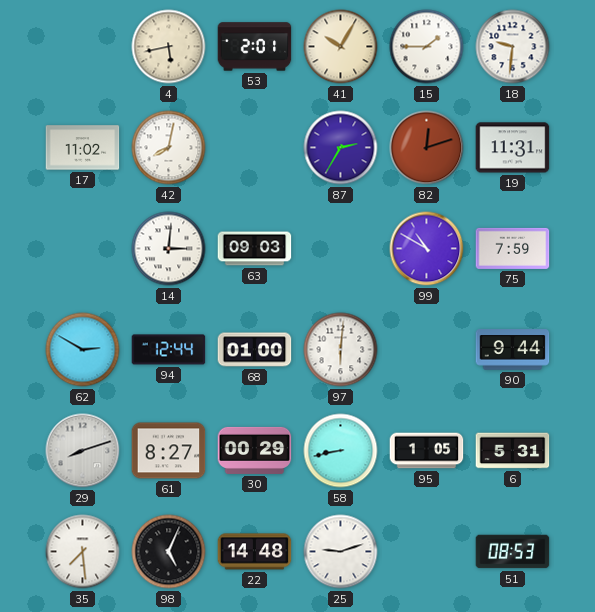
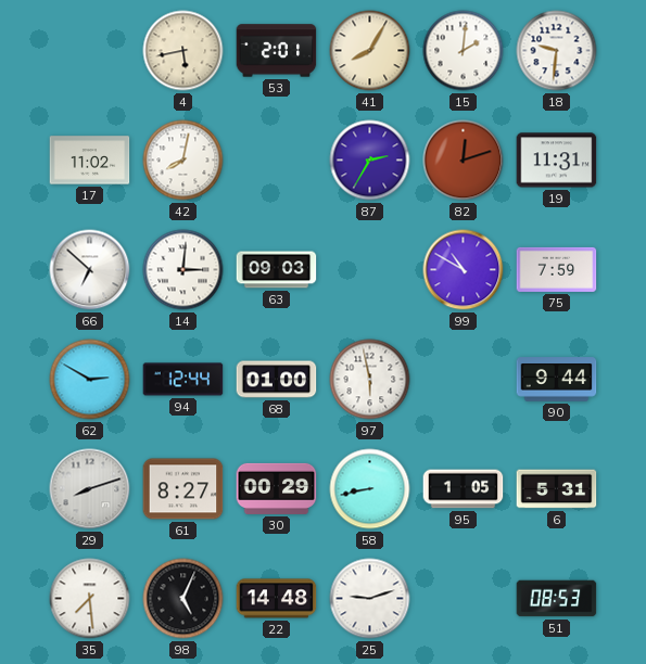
41: 10:05 -> 8:05 (370, 51)
15: 1:45 -> 2:01 (464, 51)
66: none -> 6:52 (90, 270)
97: 6:01 -> 5:58 (370, 380)
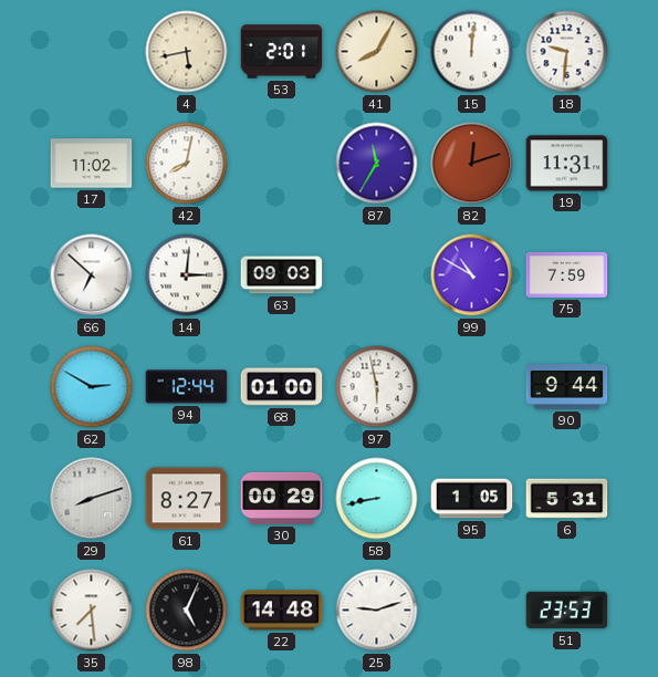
15: 2:01 -> 12:01 (472, 52)
87: 2:35 -> 11:35 (377, 164)
51: 08:53 -> 23:53 (567, 611)
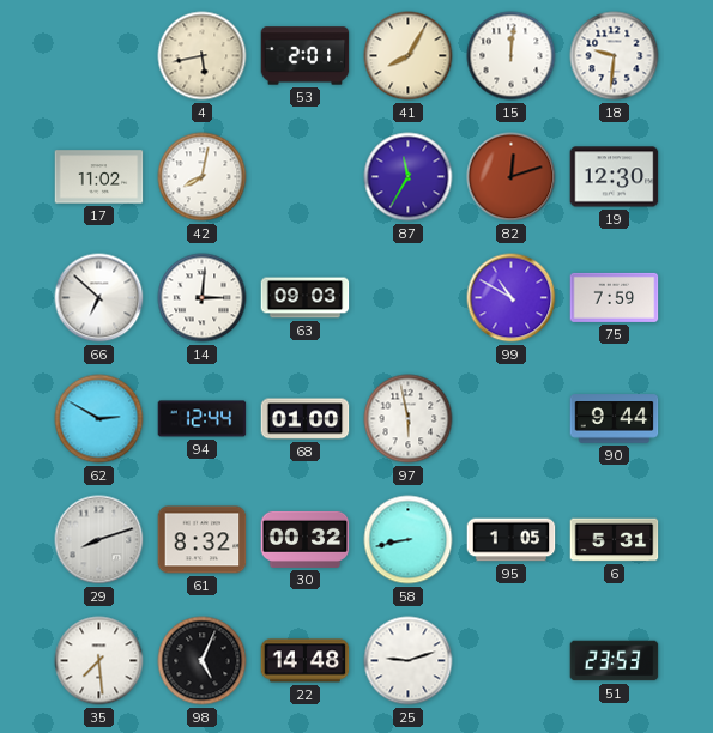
19: 11:31 -> 12:30 (615, 177)
61: 8:27 -> 8:32 (203, 540)
30: 00:29 -> 00:32 (306, 539)
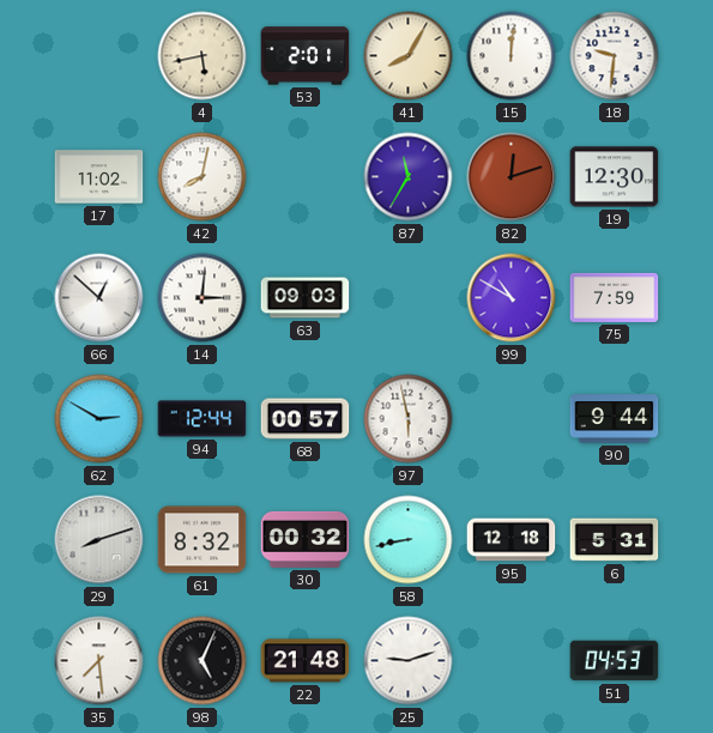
66: 6:52 -> 12:52 (99, 298)
68: 01:00 -> 00:57 (306, 419)
95: 1:05 -> 12:18 (512, 540)
22: 14:48 -> 21:48 (306, 661)
51: 23:53 -> 04:53 (615, 661)
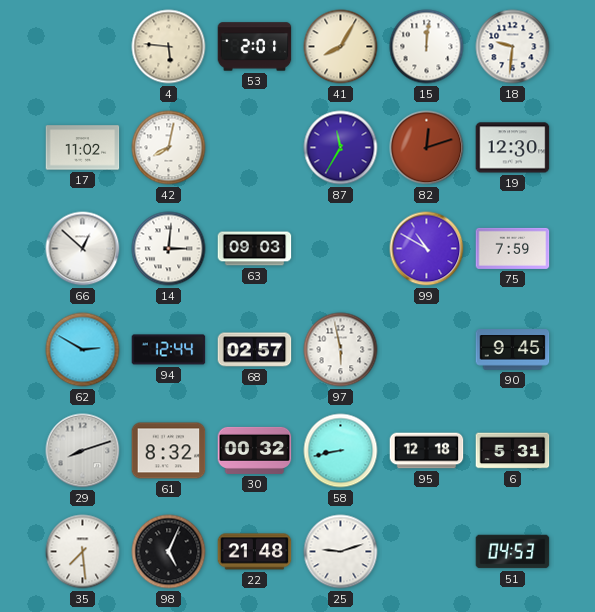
4: 5:43 -> 5:46 (169, 47)
68: 00:57 -> 02:57 (255, 350)
90: 9:44 -> 9:45 (513, 350)
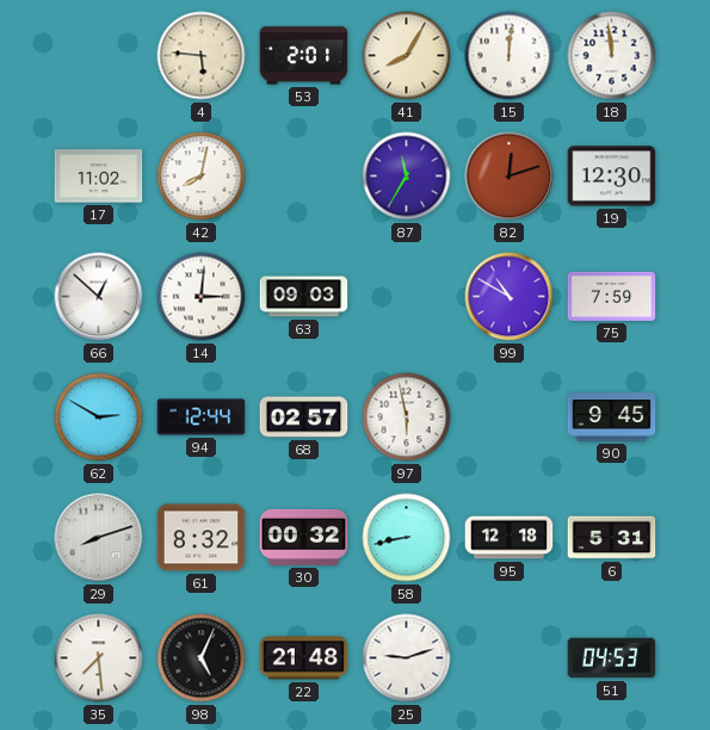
18: 9:31 -> 11:59 (612, 56)
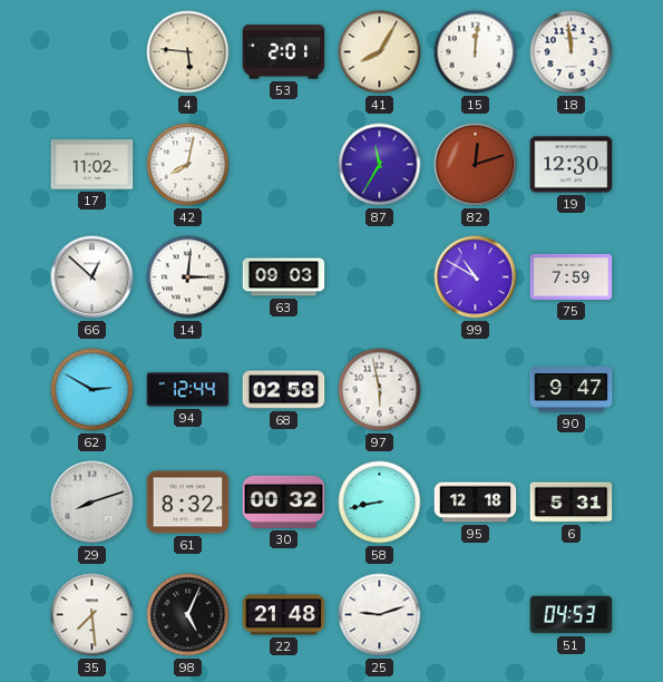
68: 02:57 -> 02:58 (284, 390)
90: 9:45 -> 9:47 (572, 390)
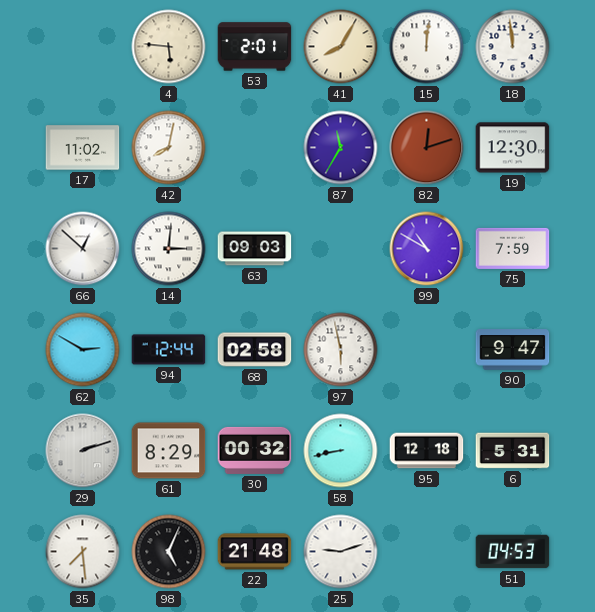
29: 8:12 -> 2:12 (83, 451)
61: 8:32 -> 8:29 (169, 451)
